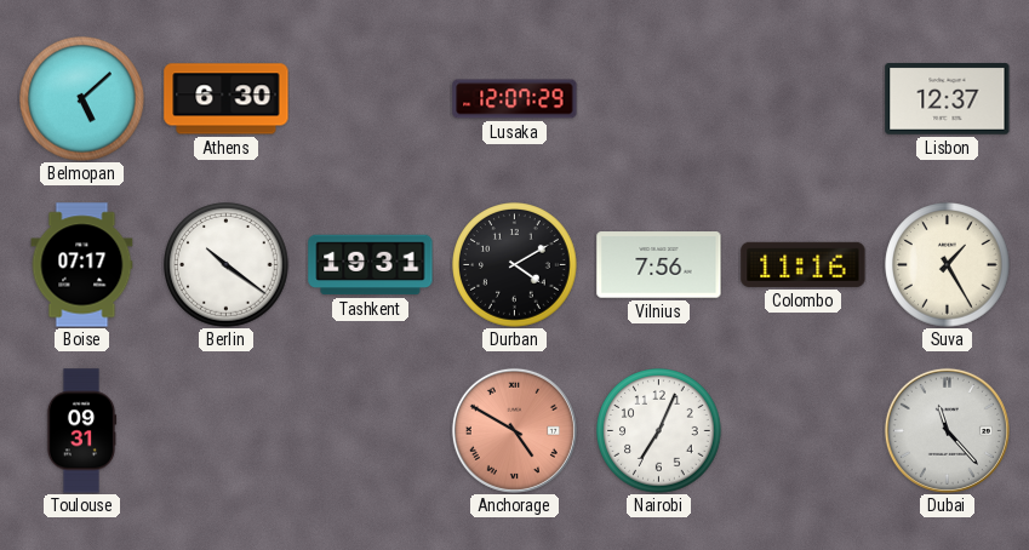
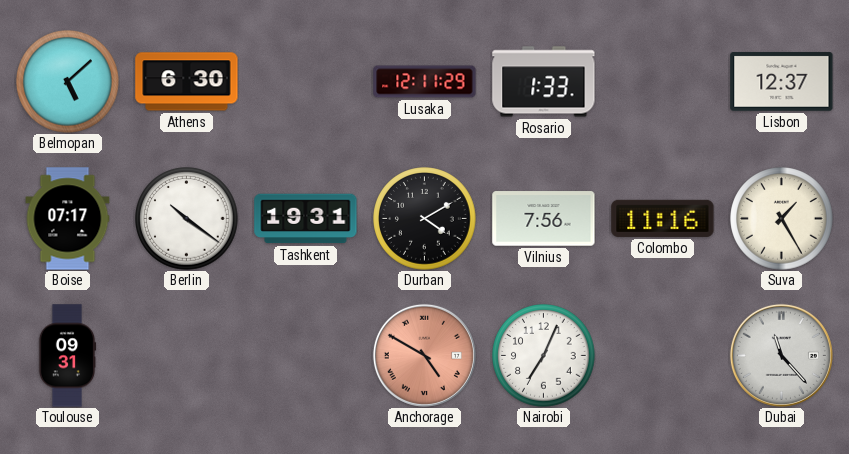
Lusaka: 12:07 -> 12:11 (425, 82)
Rosario: none -> 1:33 (544, 82)
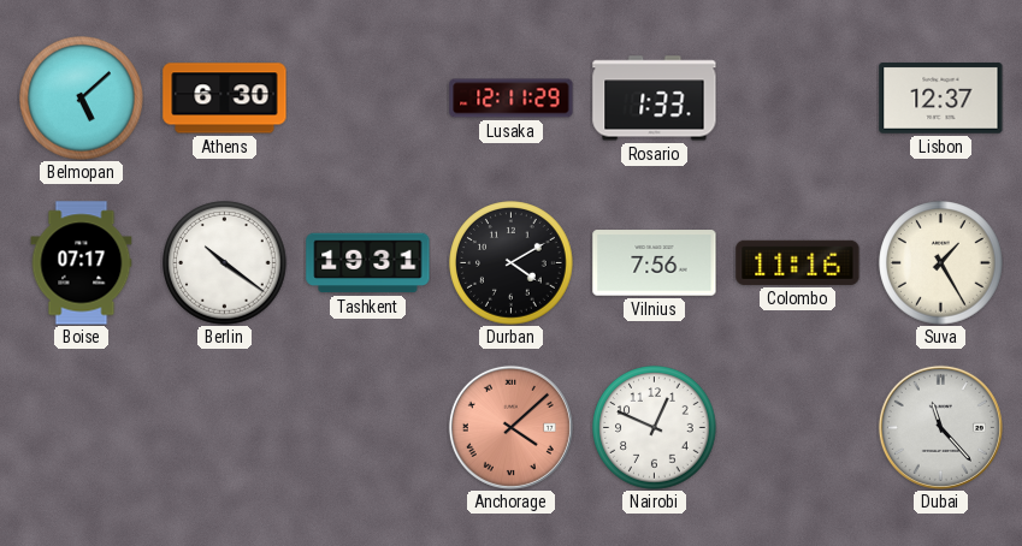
Toulouse: 09:31 -> none (67, 356)
Anchorage: 4:50 -> 4:08 (510, 427)
Nairobi: 7:04 -> 12:49 (655, 428)
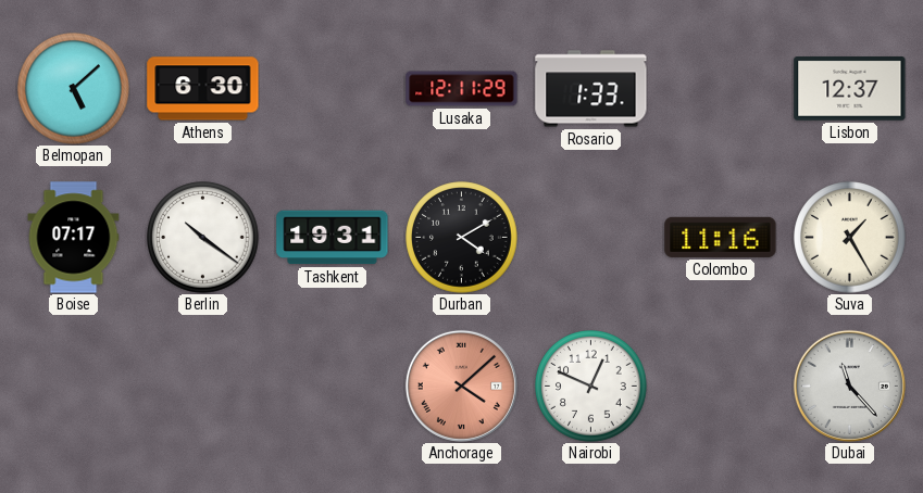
Vilnius: 7:56 -> none (655, 263)
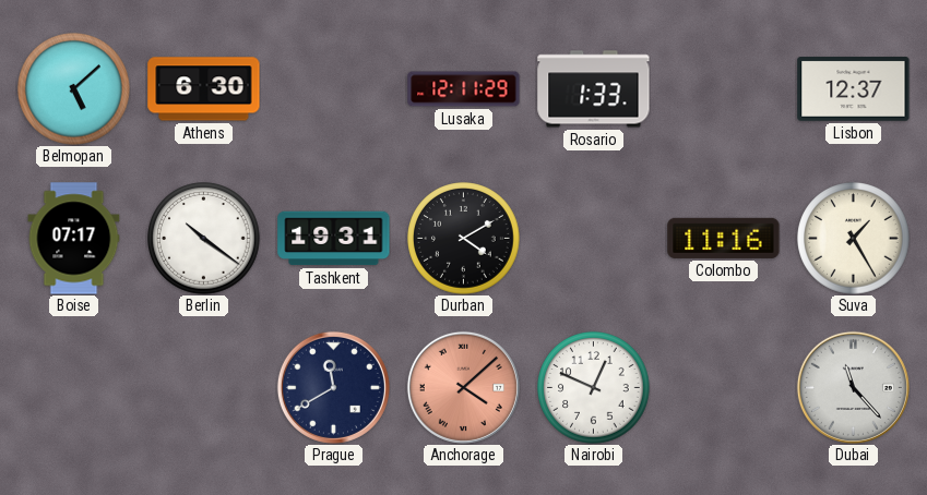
Prague: none -> 11:40 (333, 387)
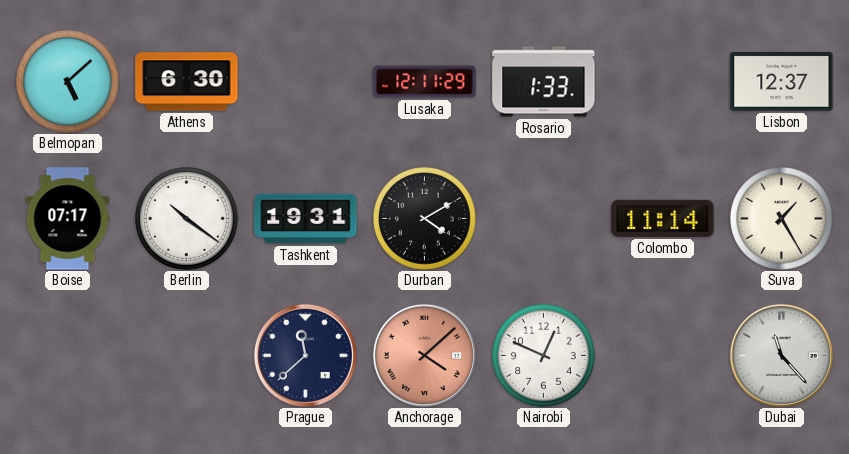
Colombo: 11:16 -> 11:14 (663, 218)
Prague: 11:40 -> 11:38 (305, 355)
